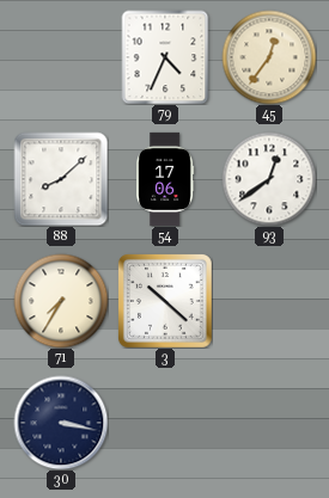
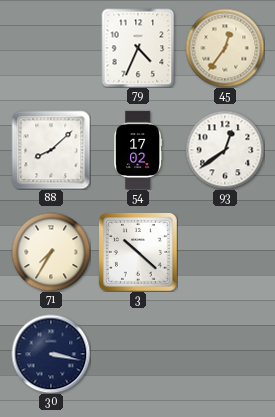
54: 17:06 -> 17:02 (138, 150)
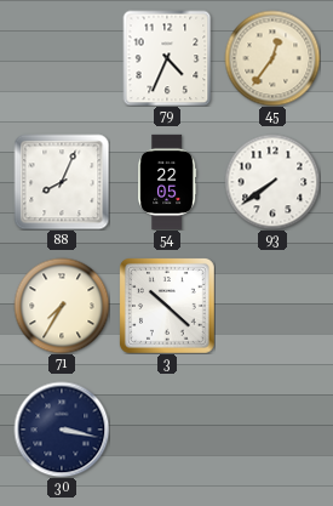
88: 8:08 -> 8:04 (62, 182)
54: 17:02 -> 22:05 (167, 182)
93: 12:39 -> 7:39 (272, 182)
